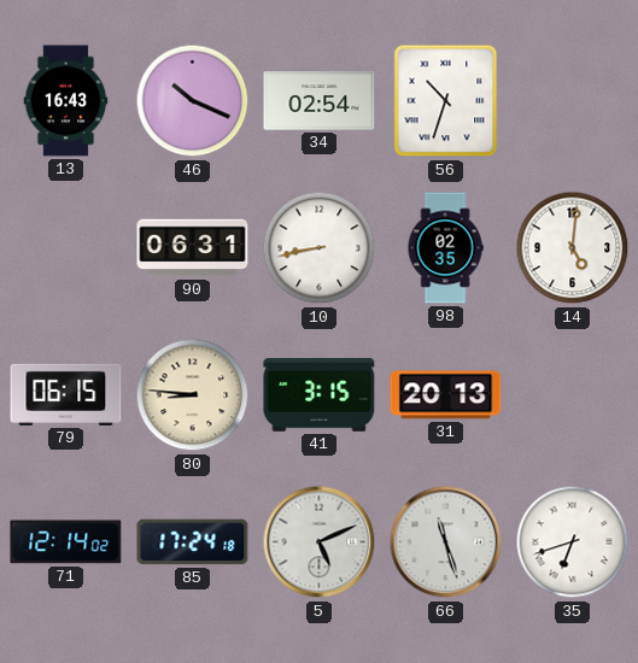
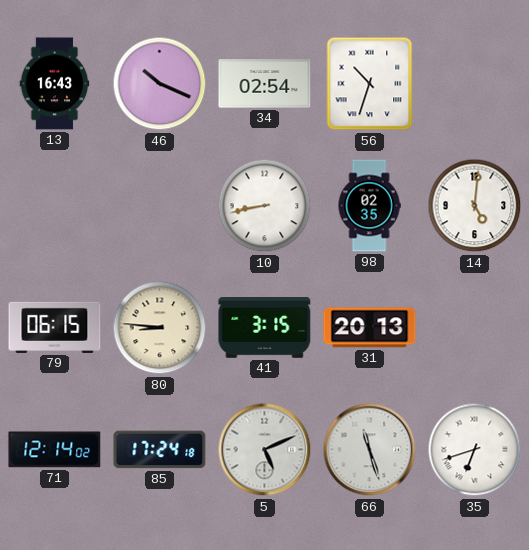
90: 06:31 -> none (193, 248)
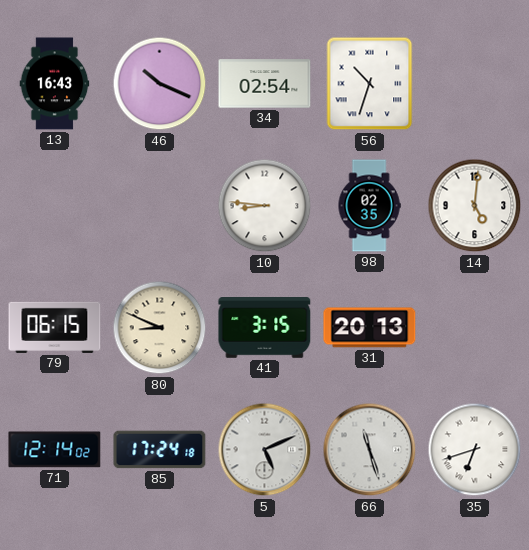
10: 8:43 -> 8:46 (265, 206)
80: 8:46 -> 8:49 (160, 328)
